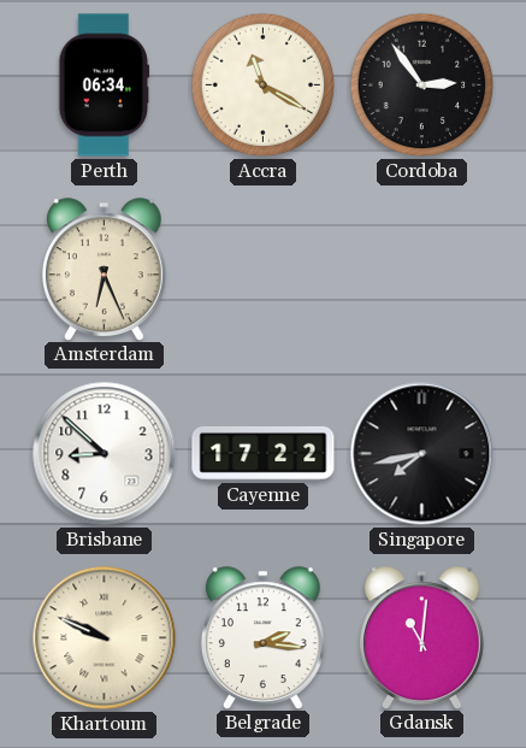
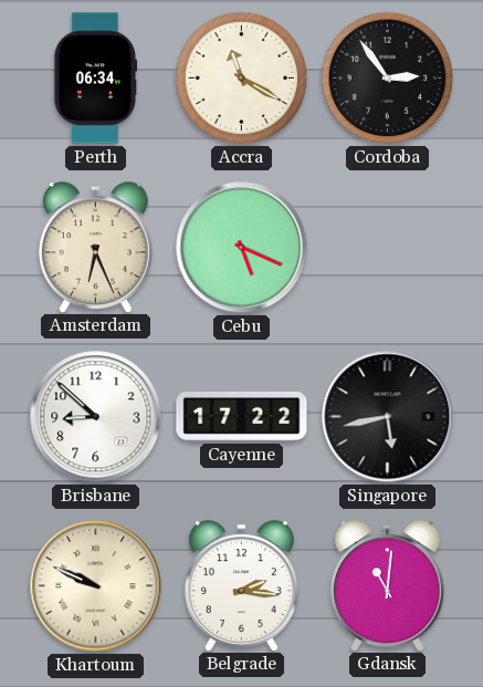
Cebu: none -> 5:19 (242, 248)
Singapore: 7:43 -> 5:43 (388, 417)
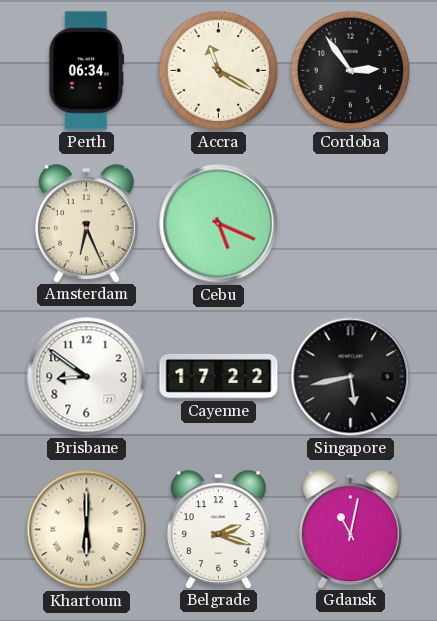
Brisbane: 8:52 -> 8:51 (87, 377)
Khartoum: 9:49 -> 6:00 (87, 530)
Belgrade: 2:16 -> 2:18 (218, 529)
Gdansk: 11:01 -> 11:02 (350, 529)
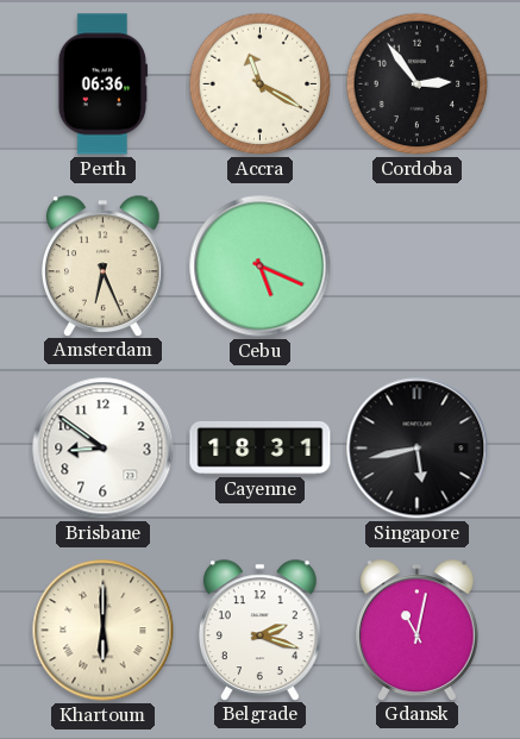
Perth: 06:34 -> 06:36 (104, 84)
Cayenne: 17:22 -> 18:31 (261, 447)
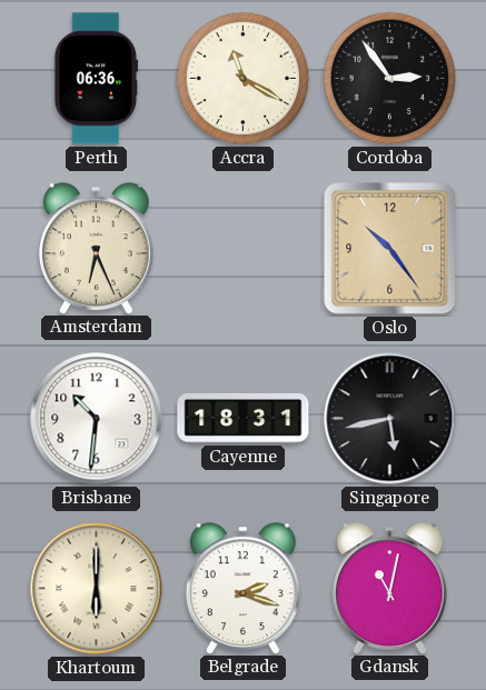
Cebu: 5:19 -> none (261, 267)
Oslo: none -> 10:24 (390, 249)
Brisbane: 8:51 -> 10:31 (97, 419)
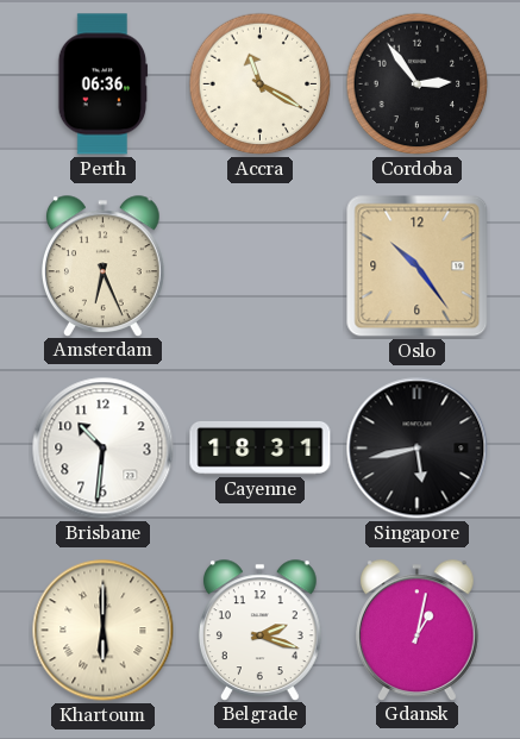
Gdansk: 11:02 -> 1:02 (416, 630)
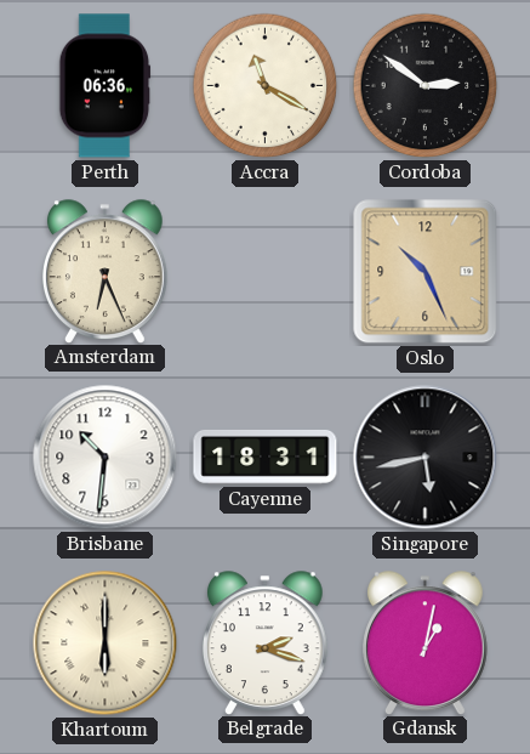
Cordoba: 2:54 -> 2:51 (426, 86)
Oslo: 10:24 -> 10:26 (426, 272)
